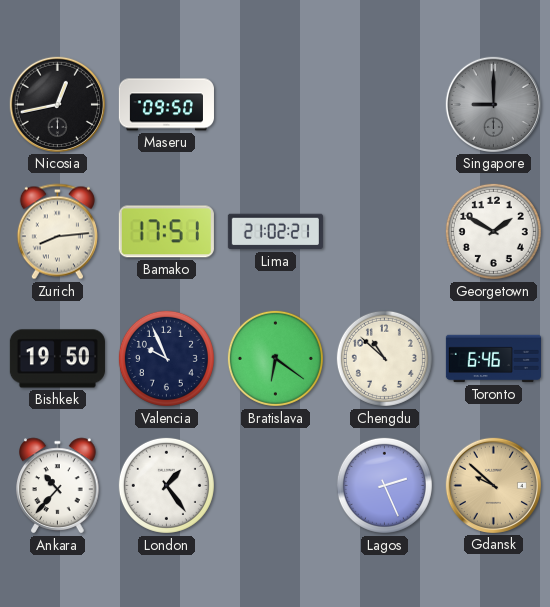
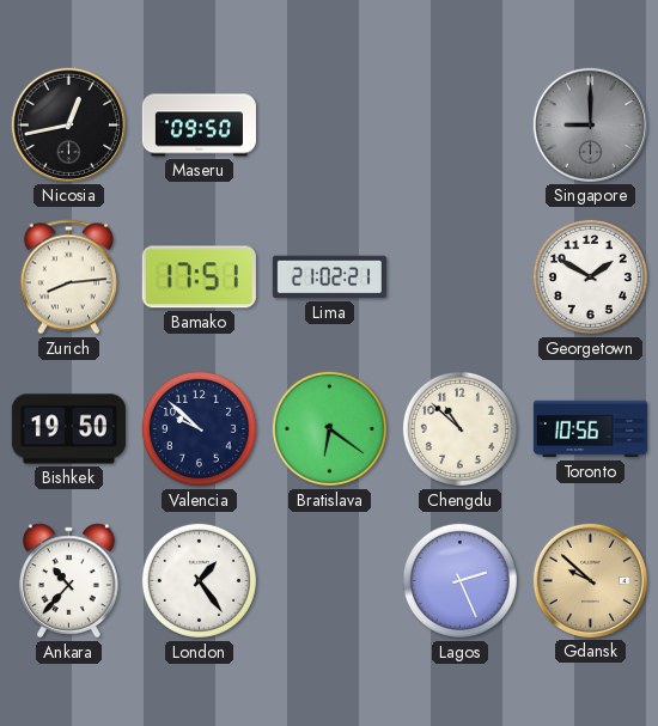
Valencia: 9:56 -> 9:52 (199, 428)
Toronto: 6:46 -> 10:56 (590, 429)
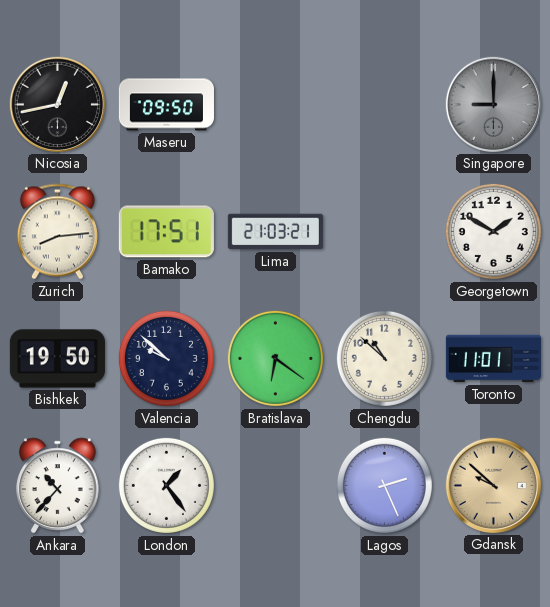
Lima: 21:02 -> 21:03 (275, 232)
Toronto: 10:56 -> 11:01 (493, 359)
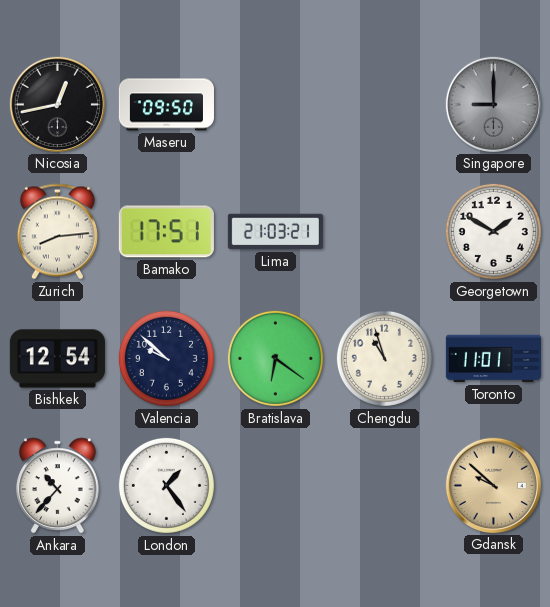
Bishkek: 19:50 -> 12:54 (57, 359)
Chengdu: 10:52 -> 10:57 (384, 358)
Lagos: 2:26 -> none (384, 485)
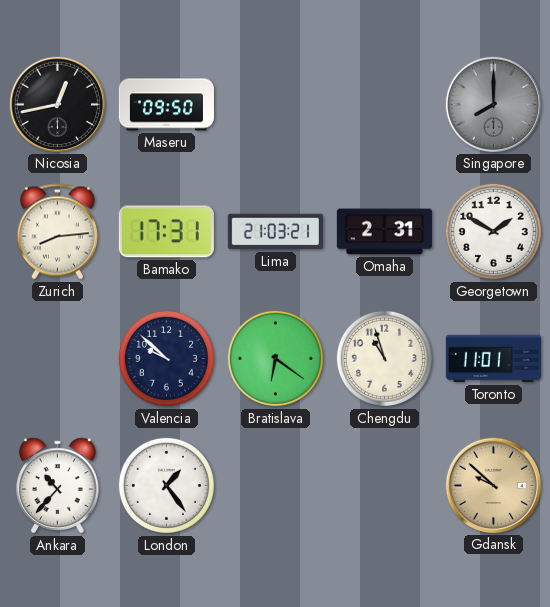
Singapore: 9:00 -> 8:00 (493, 104)
Bamako: 17:51 -> 17:31 (166, 232)
Omaha: none -> 2:31 (384, 232)
Bishkek: 12:54 -> none (57, 359)
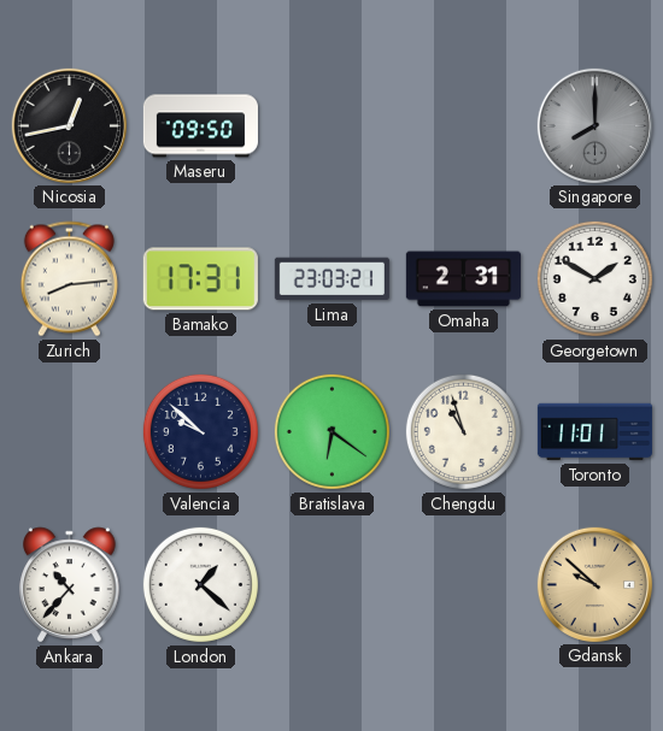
Lima: 21:03 -> 23:03 (331, 279)
London: 1:24 -> 1:22 (200, 584)
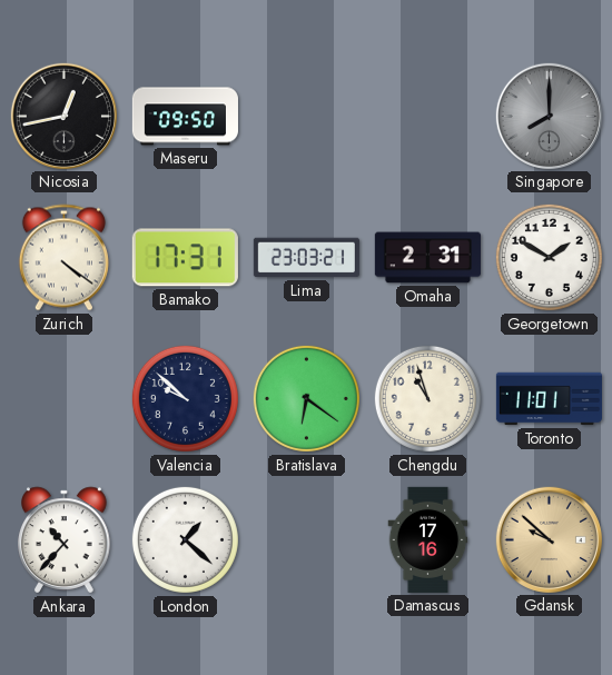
Zurich: 8:14 -> 4:21 (63, 258)
Damascus: none -> 17:16 (428, 539)
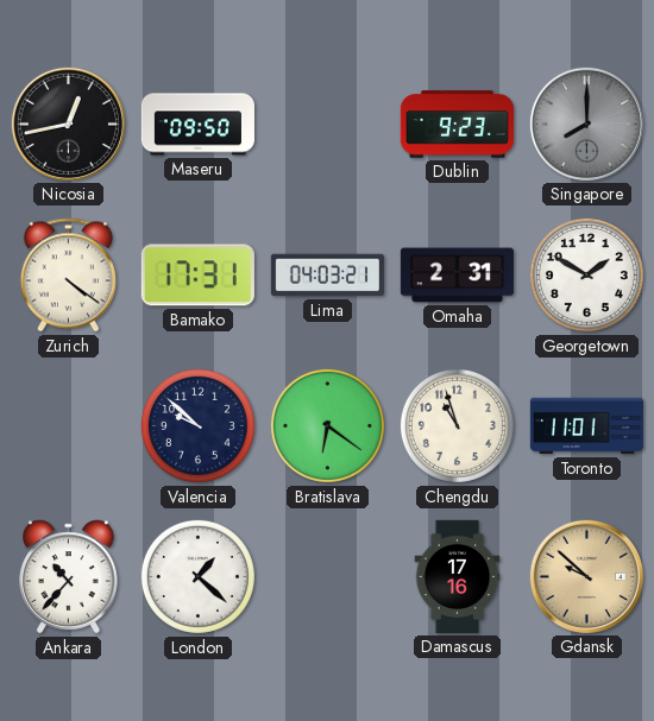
Dublin: none -> 9:23 (457, 125)
Lima: 23:03 -> 04:03 (327, 276)
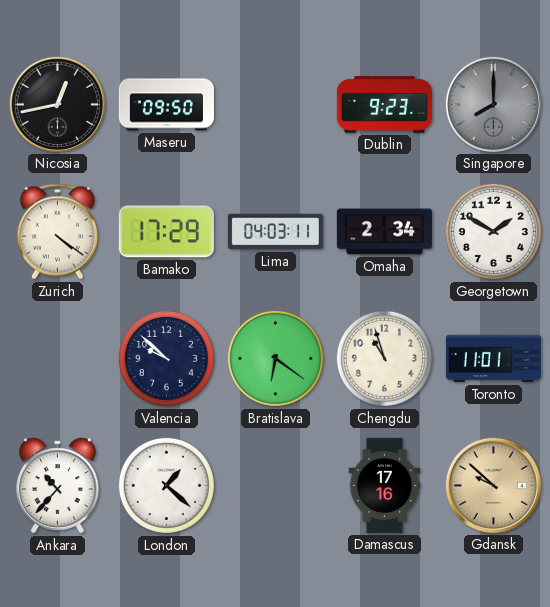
Bamako: 17:31 -> 17:29 (166, 232)
Lima: 04:03:21 -> 04:03:11 (275, 232)
Omaha: 2:31 -> 2:34 (384, 232)
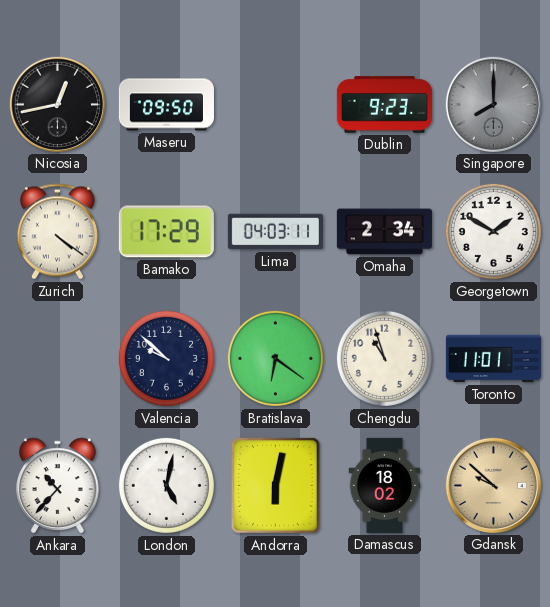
London: 1:22 -> 5:02 (166, 485)
Andorra: none -> 6:02 (276, 486)
Damascus: 17:16 -> 18:02 (385, 485)
